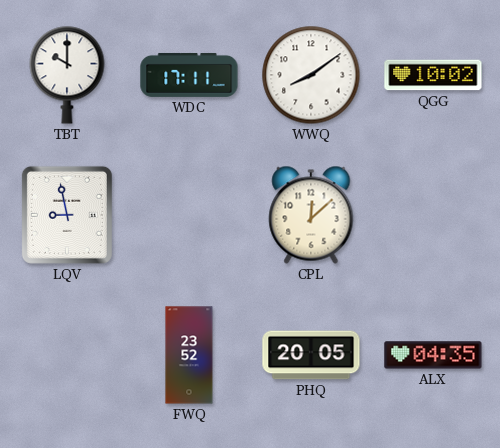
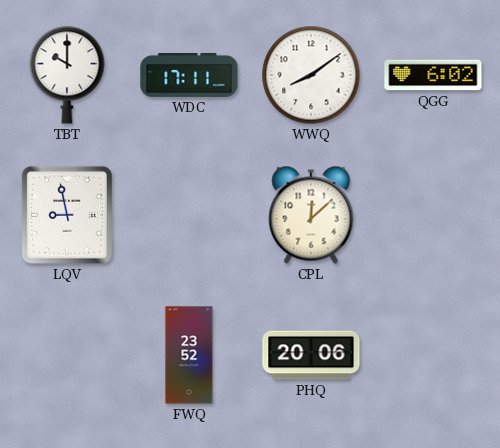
QGG: 10:02 -> 6:02 (433, 75)
PHQ: 20:05 -> 20:06 (311, 355)
ALX: 04:35 -> none (433, 355)
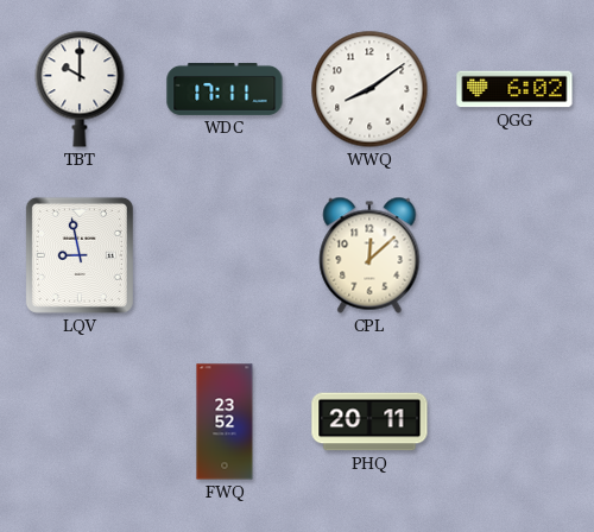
PHQ: 20:06 -> 20:11 (369, 422)
